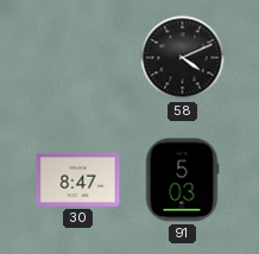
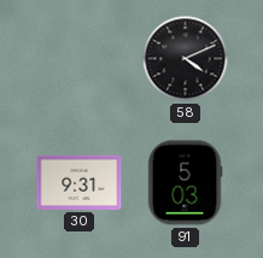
30: 8:47 -> 9:31 (80, 182)
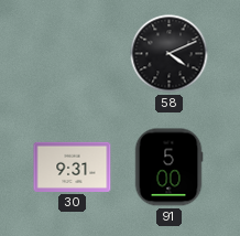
91: 5:03 -> 5:00 (168, 168)
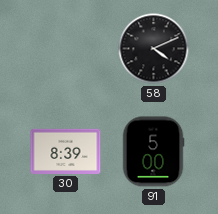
30: 9:31 -> 8:39 (66, 151)
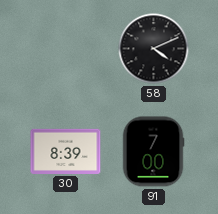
91: 5:00 -> 7:00 (153, 152)
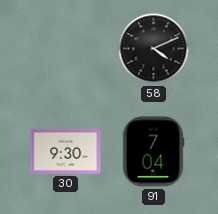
30: 8:39 -> 9:30 (66, 151)
91: 7:00 -> 7:04 (153, 152)
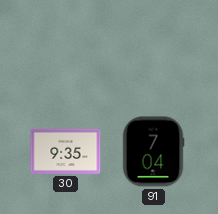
58: 4:11 -> none (154, 49)
30: 9:30 -> 9:35 (66, 151)
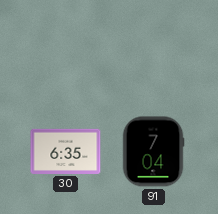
30: 9:35 -> 6:35 (66, 151)
